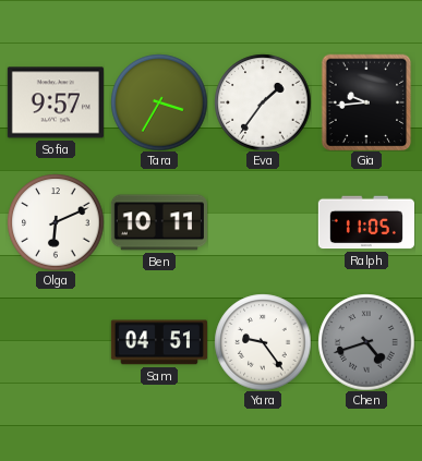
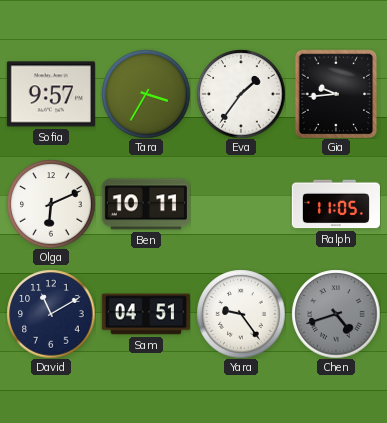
David: none -> 11:10 (51, 314)
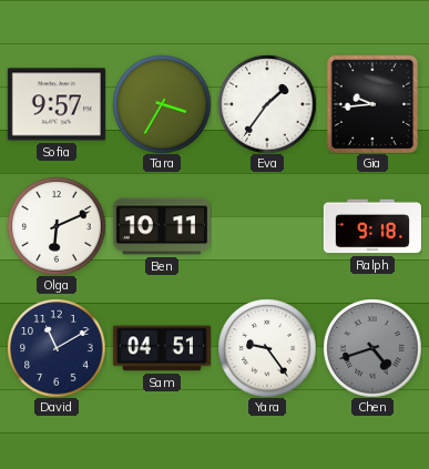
Ralph: 11:05 -> 9:18 (372, 226)
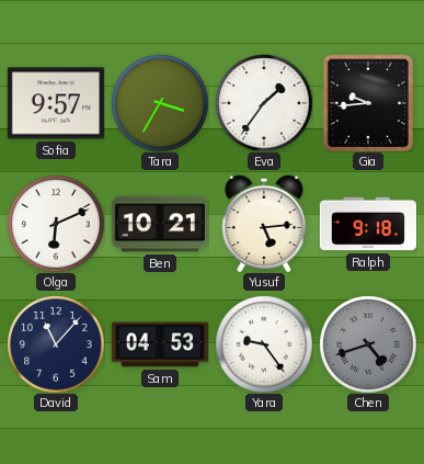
Ben: 10:11 -> 10:21 (160, 224)
Yusuf: none -> 5:14 (264, 224)
David: 11:10 -> 11:07 (56, 344)
Sam: 04:51 -> 04:53 (160, 344)
